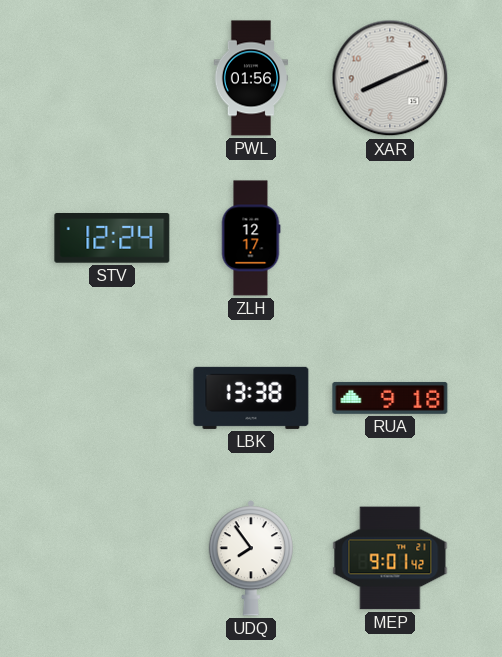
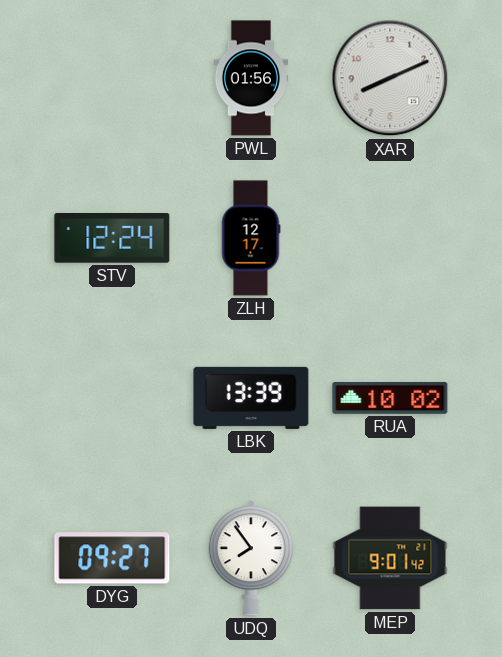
LBK: 13:38 -> 13:39 (251, 398)
RUA: 9:18 -> 10:02 (390, 398)
DYG: none -> 09:27 (112, 558)
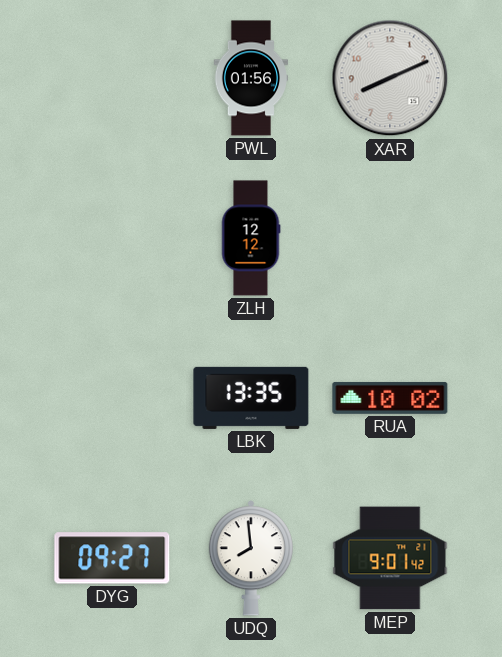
STV: 12:24 -> none (112, 238)
ZLH: 12:17 -> 12:12 (251, 238)
LBK: 13:39 -> 13:35 (251, 398)
UDQ: 7:54 -> 7:59 (250, 558)
